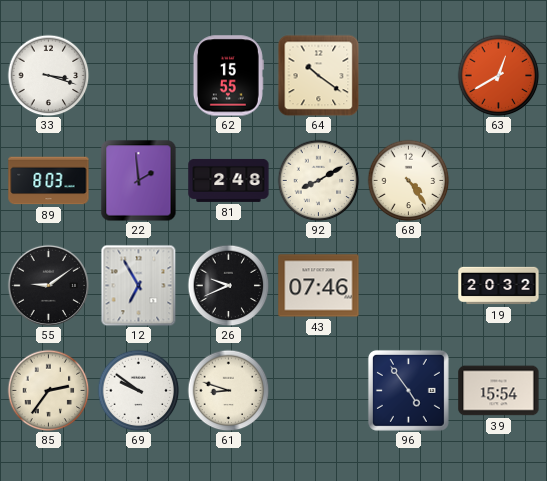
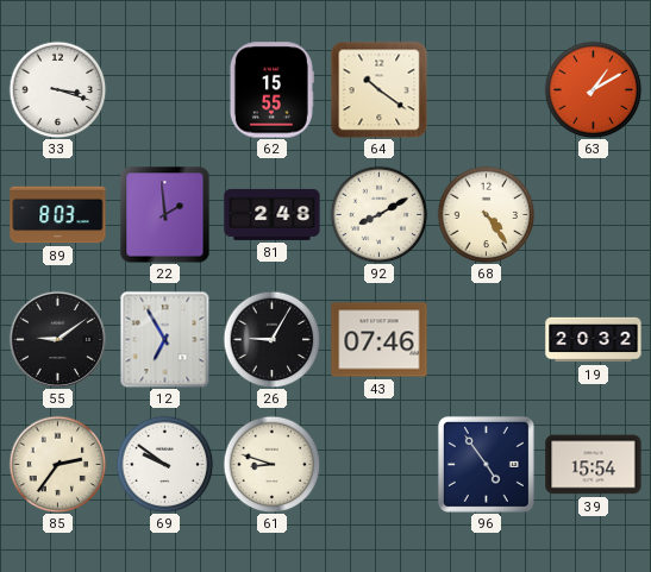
63: 12:40 -> 1:10 (593, 89)
26: 9:41 -> 9:05 (271, 339)
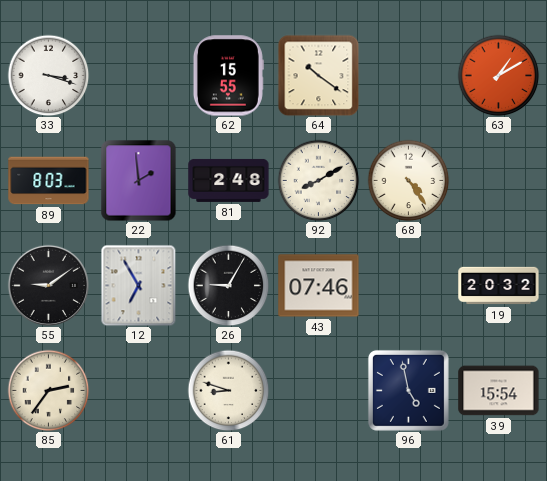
69: 9:51 -> none (164, 464)
96: 4:54 -> 4:58 (408, 390)
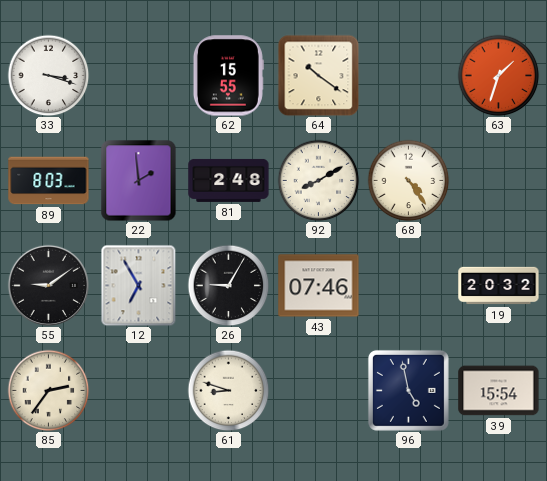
63: 1:10 -> 1:33 (498, 75)
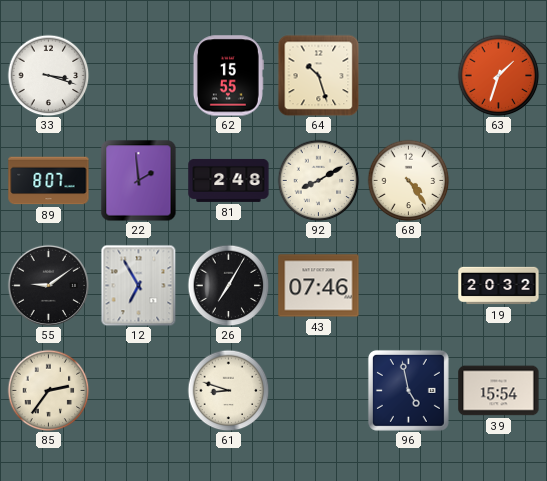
64: 10:21 -> 10:27 (318, 75)
89: 8:03 -> 8:07 (49, 181)
26: 9:05 -> 7:05 (228, 285)
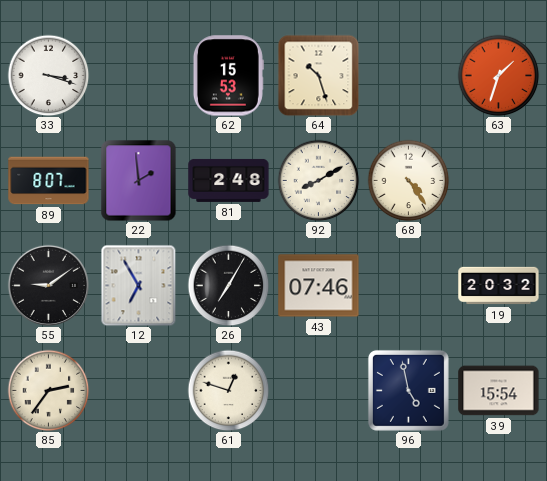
62: 15:55 -> 15:53 (228, 76)
61: 8:48 -> 12:48 (228, 390)
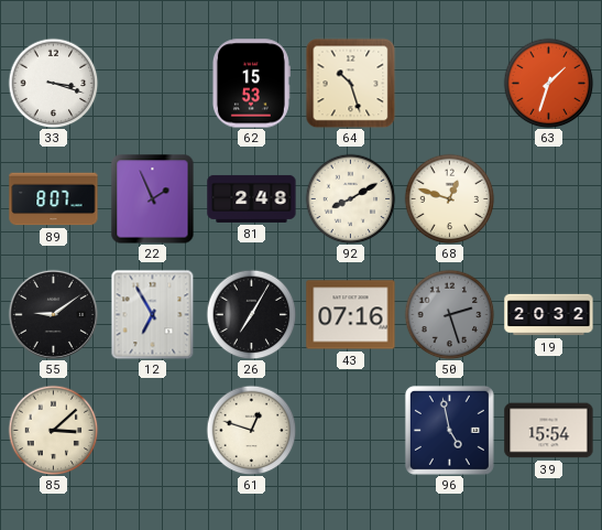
22: 1:59 -> 1:56 (153, 198)
68: 4:24 -> 12:48 (449, 198)
43: 07:46 -> 07:16 (351, 315)
50: none -> 2:27 (449, 314)
85: 2:36 -> 3:08 (53, 430)
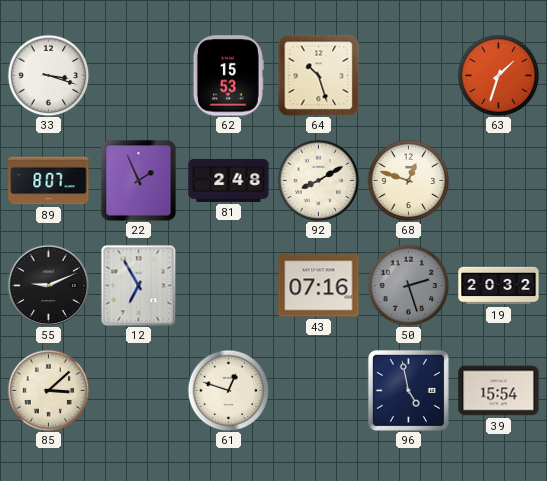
55: 9:09 -> 9:11 (48, 285)
26: 7:05 -> none (251, 314)
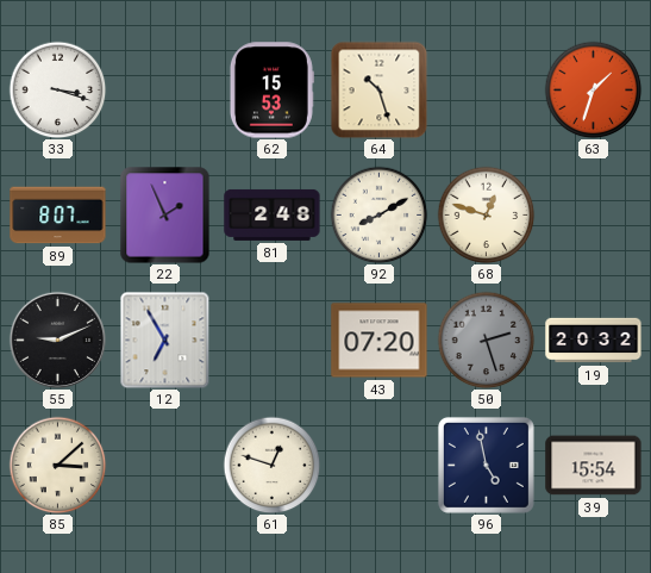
43: 07:16 -> 07:20 (380, 341)
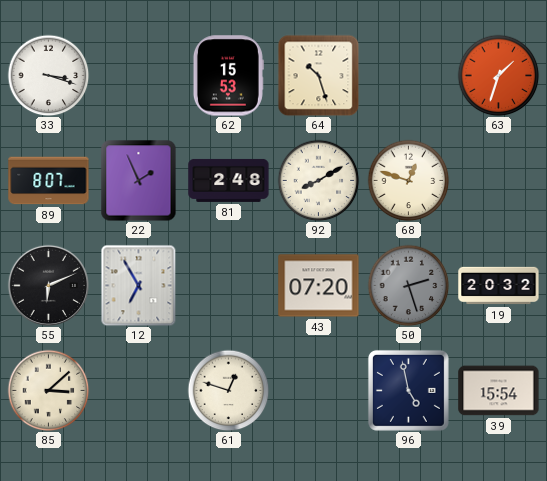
55: 9:11 -> 6:11 (48, 285)
